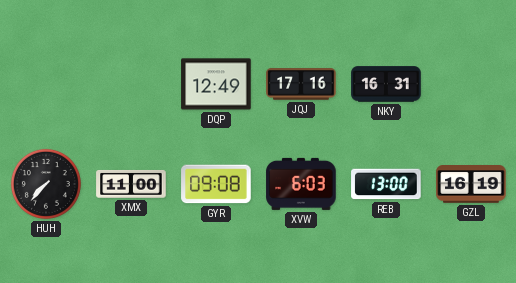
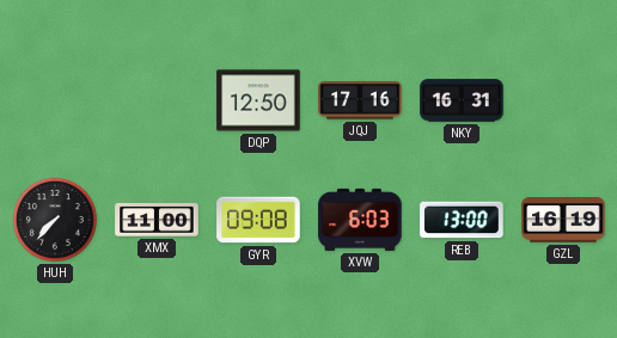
DQP: 12:49 -> 12:50 (258, 100)
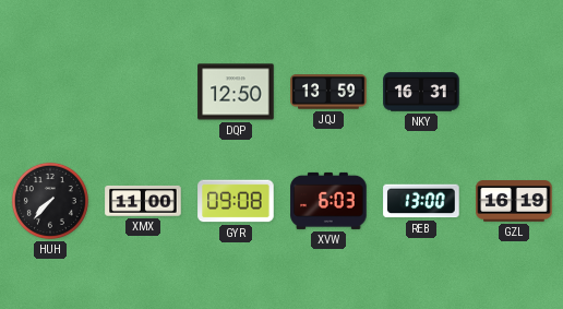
JQJ: 17:16 -> 13:59 (328, 92)
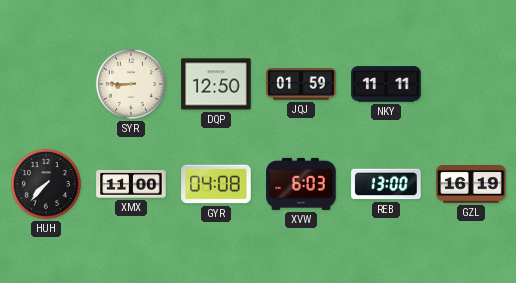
SYR: none -> 8:45 (131, 84)
JQJ: 13:59 -> 01:59 (301, 84)
NKY: 16:31 -> 11:11 (386, 84)
GYR: 09:08 -> 04:08 (216, 184)
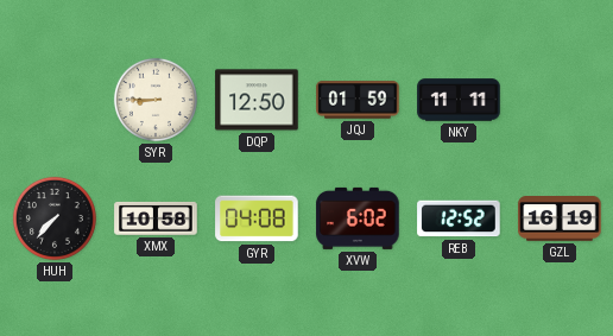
XMX: 11:00 -> 10:58 (156, 218)
XVW: 6:03 -> 6:02 (358, 218)
REB: 13:00 -> 12:52 (459, 218)
